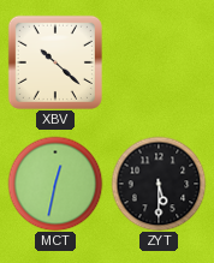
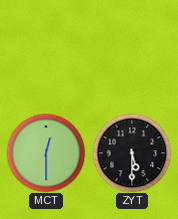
XBV: 10:22 -> none (55, 62)
MCT: 12:32 -> 12:30 (46, 153)
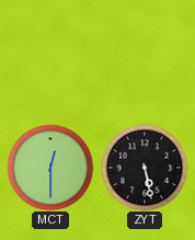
ZYT: 5:30 -> 5:28 (145, 168)
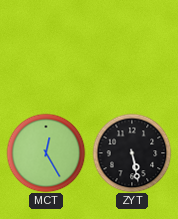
MCT: 12:30 -> 12:25 (46, 153)
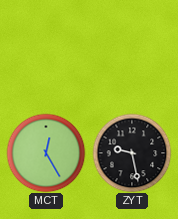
ZYT: 5:28 -> 9:28 (132, 153)
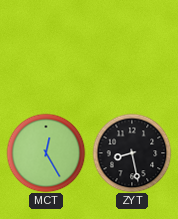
ZYT: 9:28 -> 8:28 (132, 153)
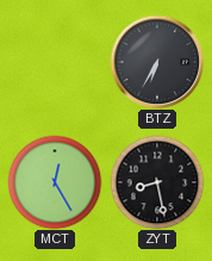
BTZ: none -> 6:35 (157, 62)
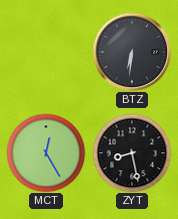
BTZ: 6:35 -> 6:31 (132, 52)
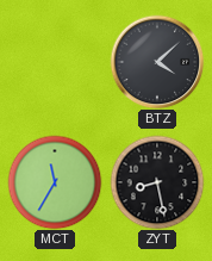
BTZ: 6:31 -> 4:08 (157, 62)
MCT: 12:25 -> 11:35 (55, 182)
